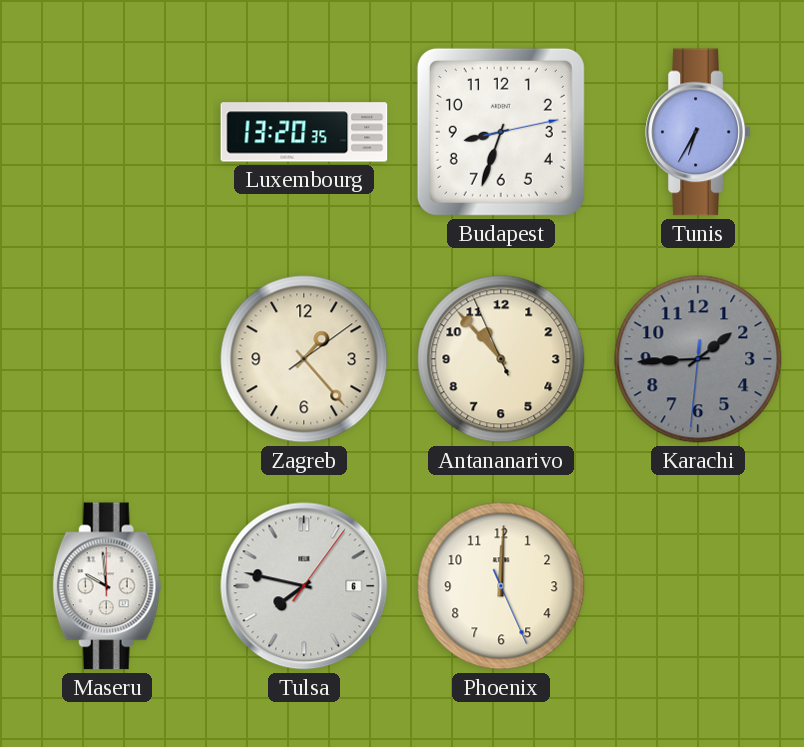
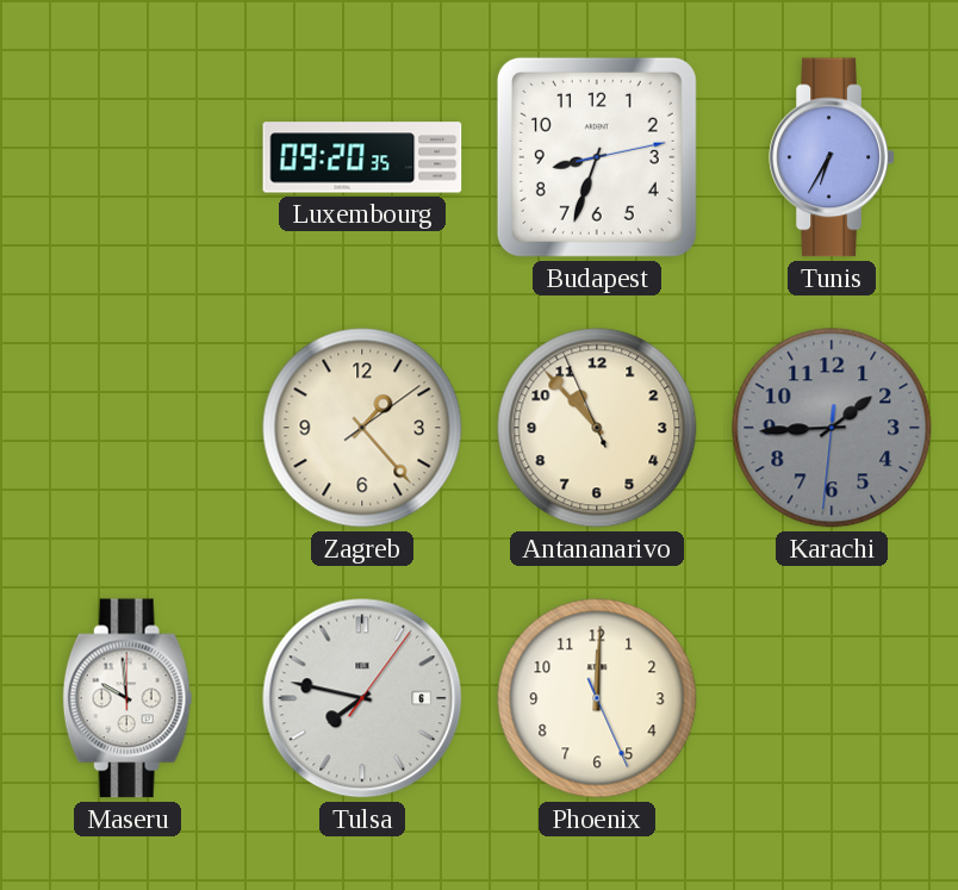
Luxembourg: 13:20 -> 09:20 (362, 157)
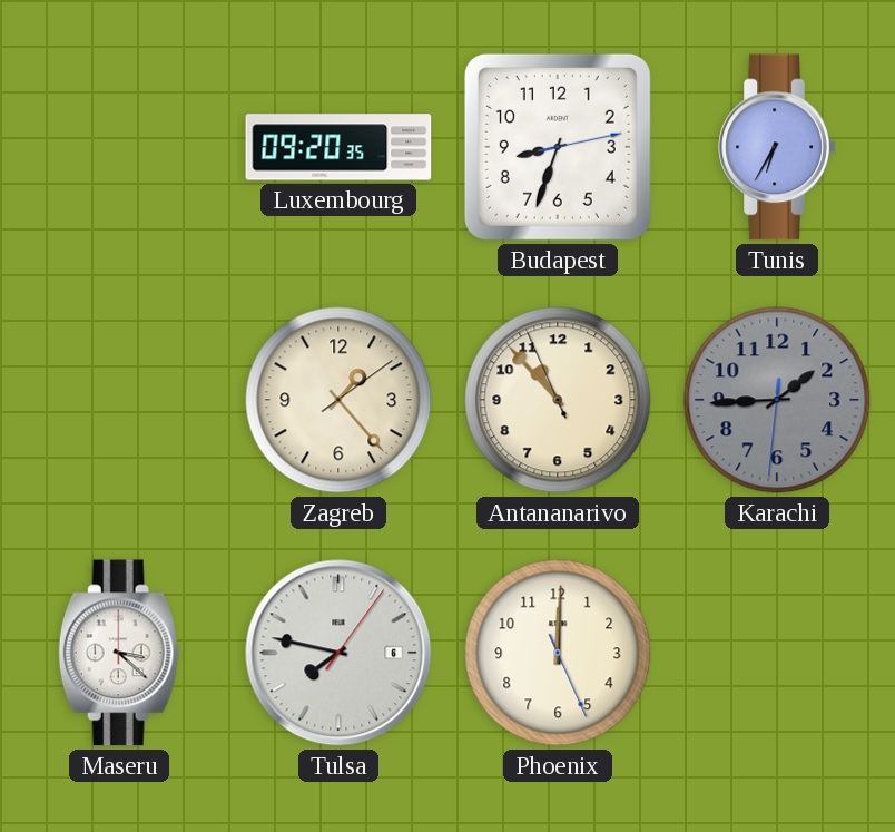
Maseru: 9:59 -> 3:22 (119, 653)
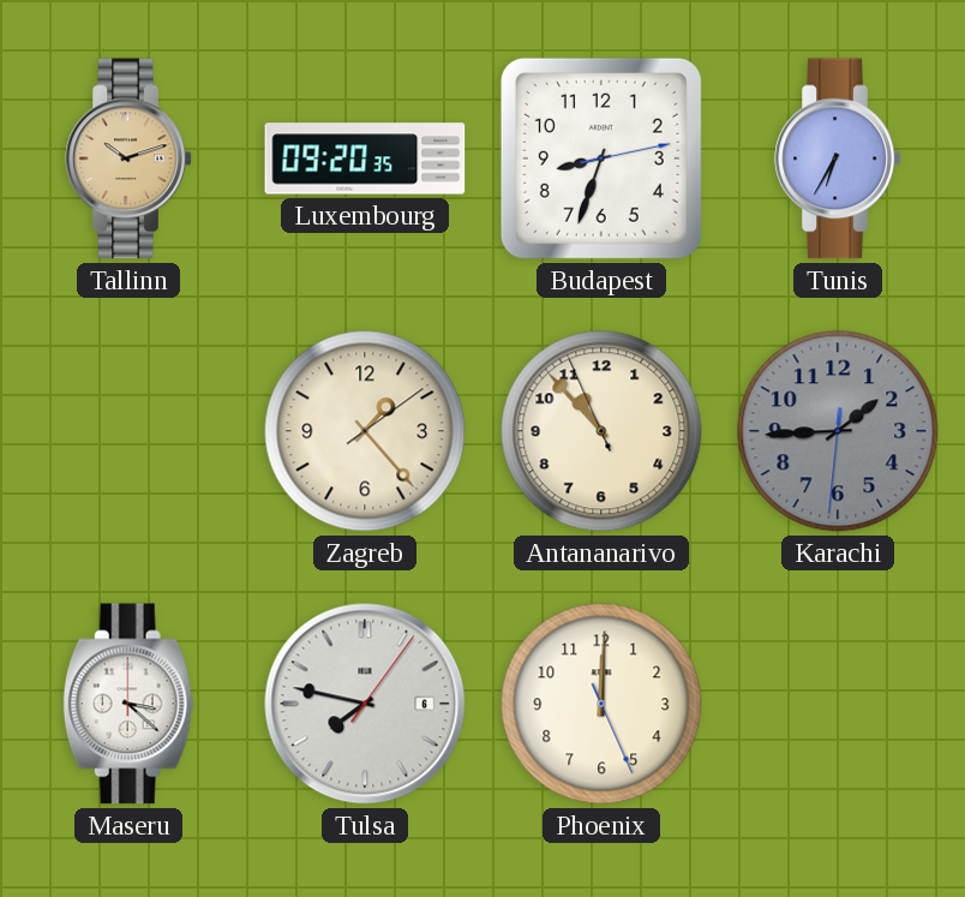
Tallinn: none -> 10:12 (128, 159)
